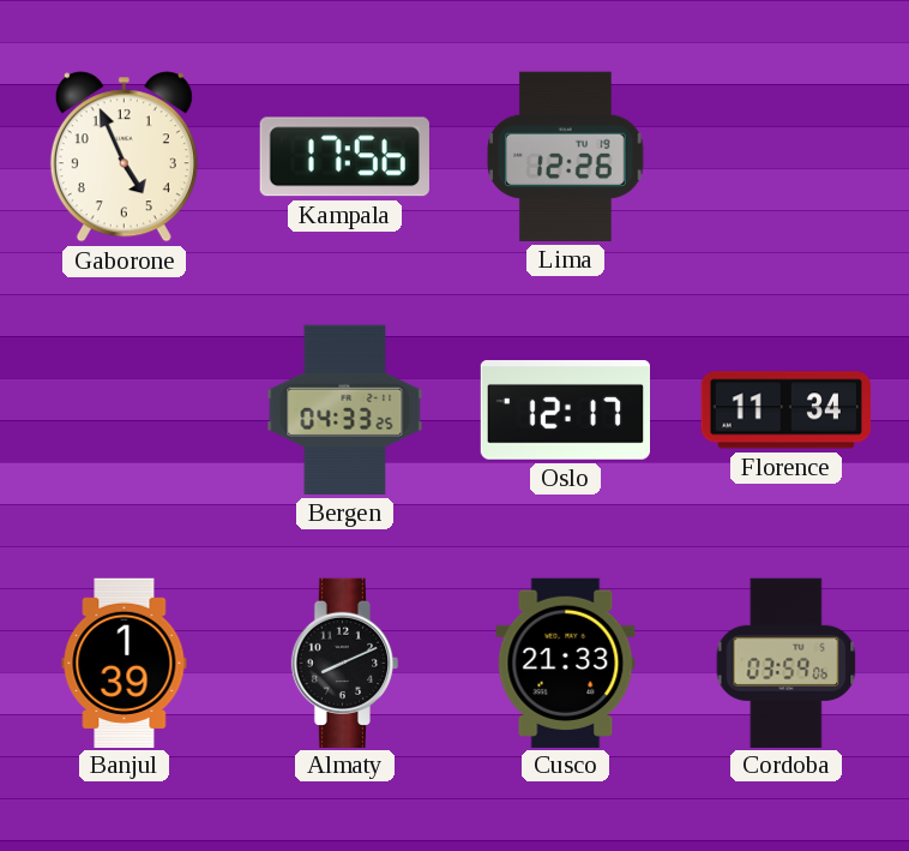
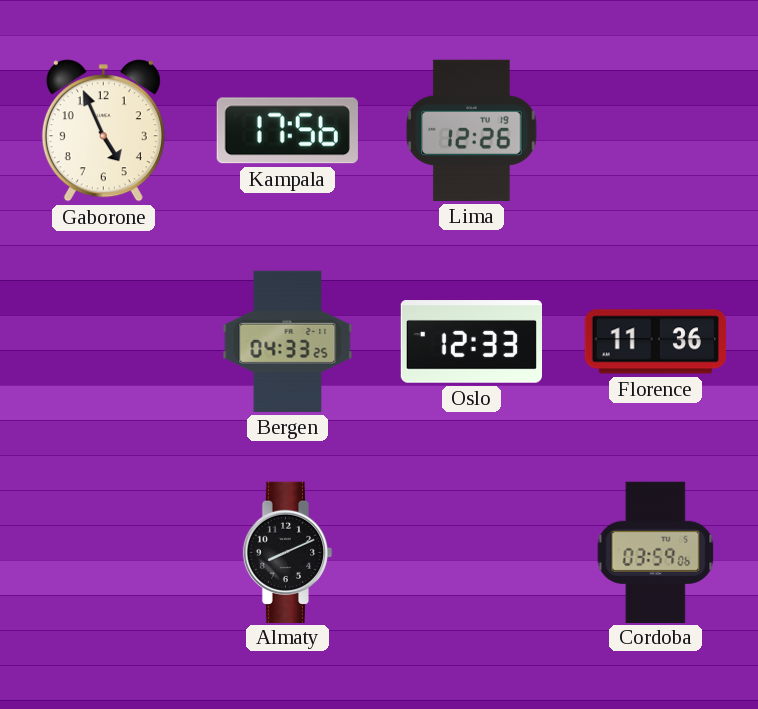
Oslo: 12:17 -> 12:33 (471, 342)
Florence: 11:34 -> 11:36 (655, 342)
Banjul: 1:39 -> none (125, 663)
Cusco: 21:33 -> none (566, 663)
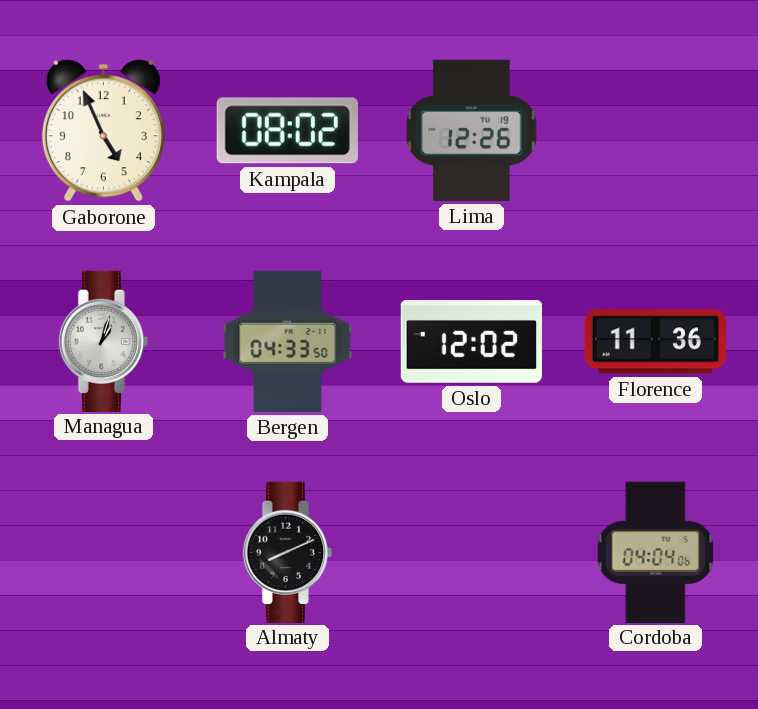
Kampala: 17:56 -> 08:02 (287, 131)
Managua: none -> 1:03 (104, 341)
Bergen: 04:33:25 -> 04:33:50 (288, 341)
Oslo: 12:33 -> 12:02 (471, 342)
Cordoba: 03:59 -> 04:04 (656, 552)
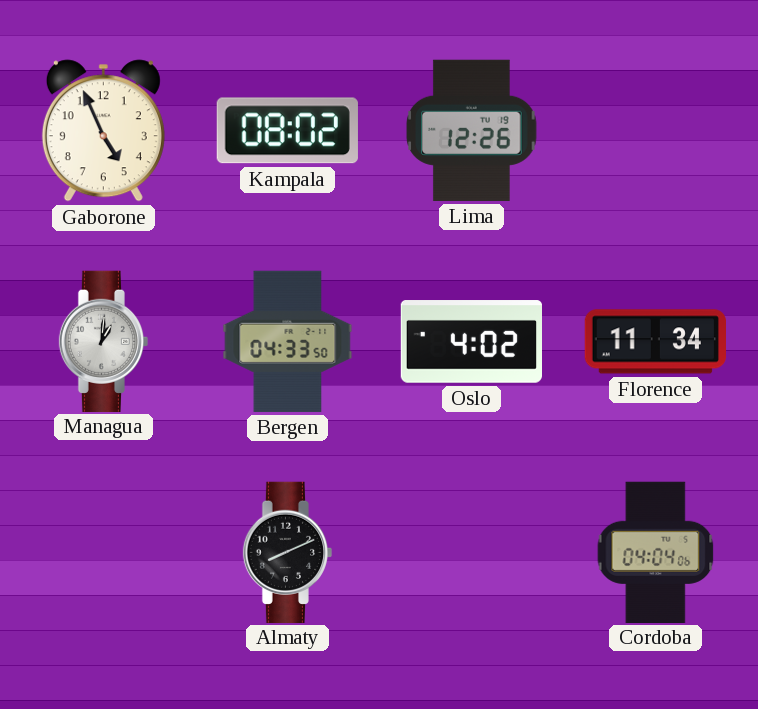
Managua: 1:03 -> 1:01 (104, 341)
Oslo: 12:02 -> 4:02 (471, 342)
Florence: 11:36 -> 11:34 (655, 342)
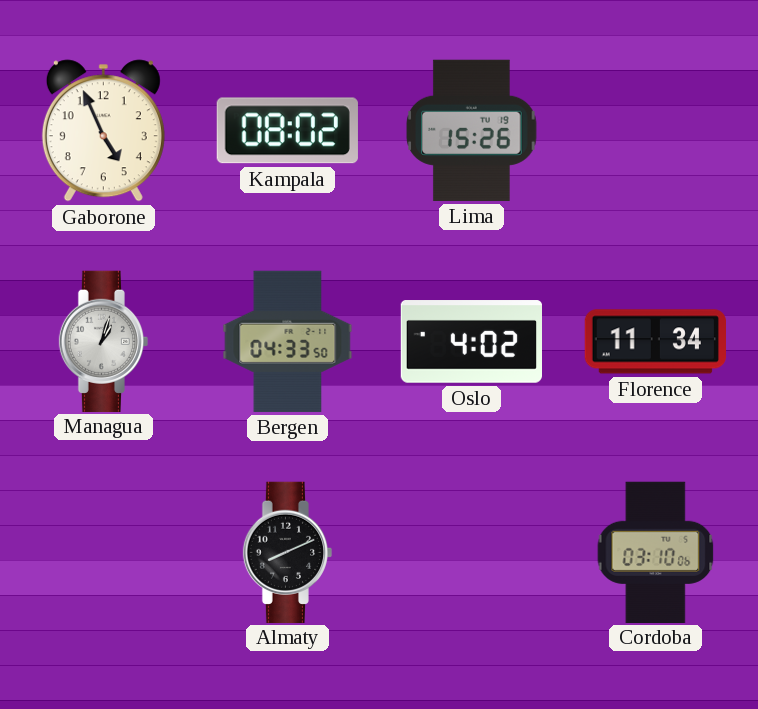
Lima: 12:26 -> 15:26 (472, 130)
Managua: 1:01 -> 1:03 (104, 341)
Cordoba: 04:04 -> 03:10 (656, 552)
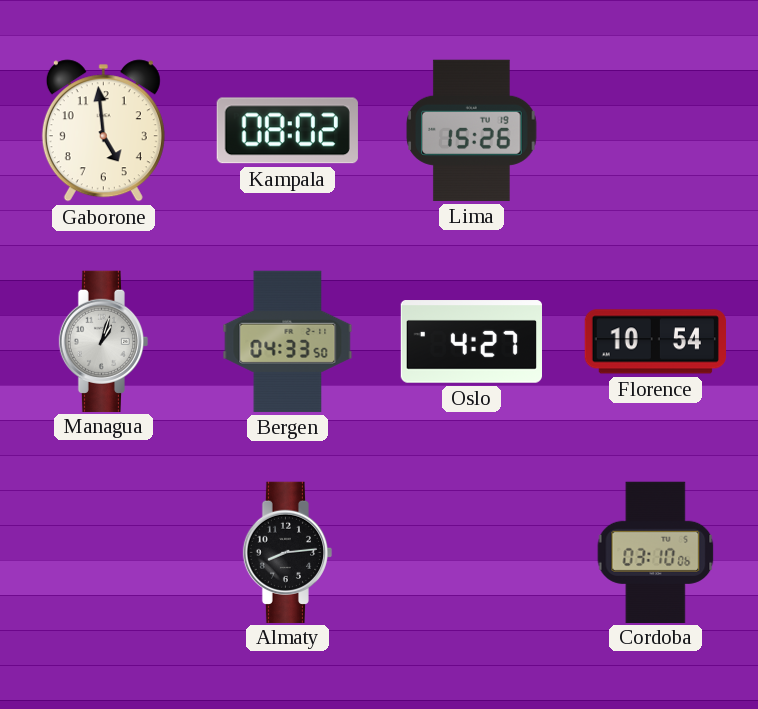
Gaborone: 4:56 -> 4:59 (103, 131)
Oslo: 4:02 -> 4:27 (471, 342)
Florence: 11:34 -> 10:54 (655, 342)
Almaty: 8:11 -> 8:14 (288, 552)
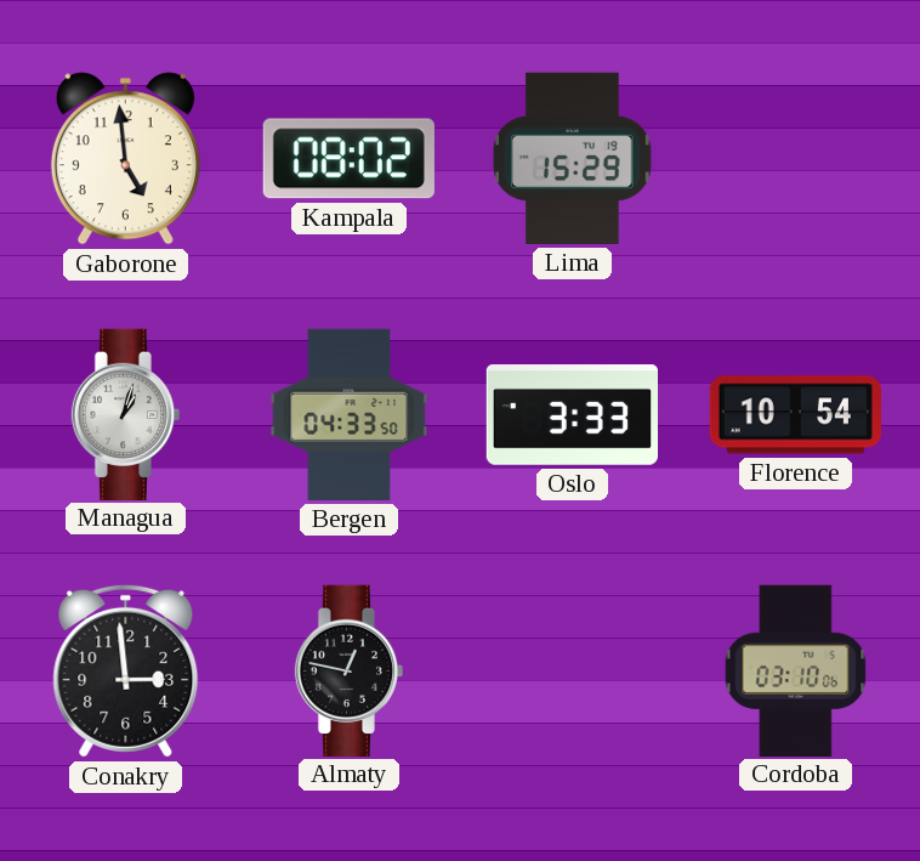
Lima: 15:26 -> 15:29 (573, 158)
Oslo: 4:27 -> 3:33 (572, 415)
Conakry: none -> 2:59 (126, 670)
Almaty: 8:14 -> 12:47 (350, 670)
